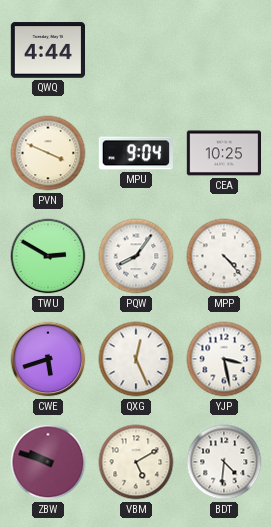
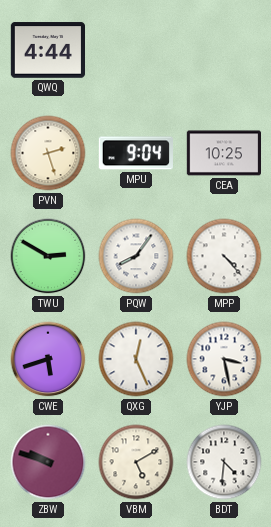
PVN: 3:49 -> 2:27 (48, 153)
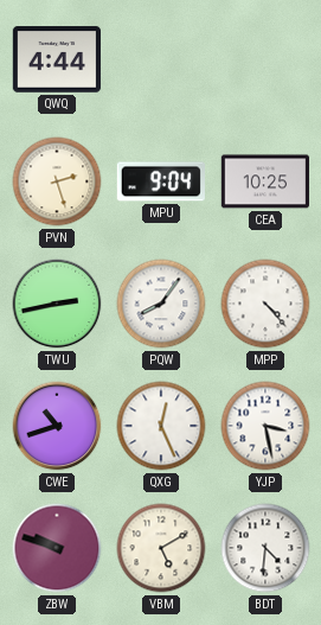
TWU: 2:50 -> 2:43 (57, 304)
CWE: 5:42 -> 10:42 (57, 426)
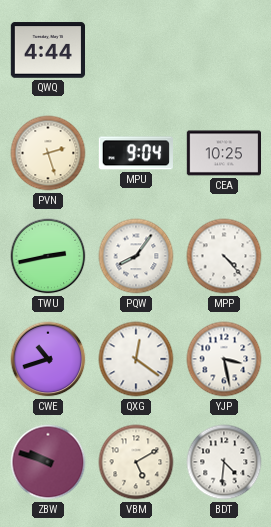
QXG: 12:26 -> 12:21 (136, 359)
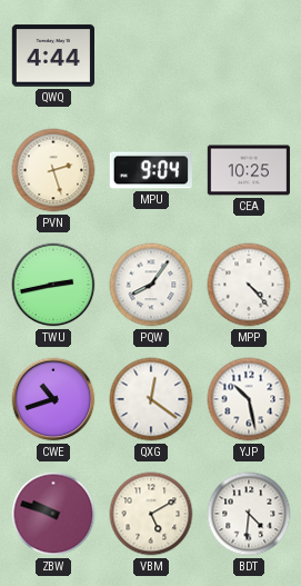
YJP: 3:28 -> 10:28 (249, 399)
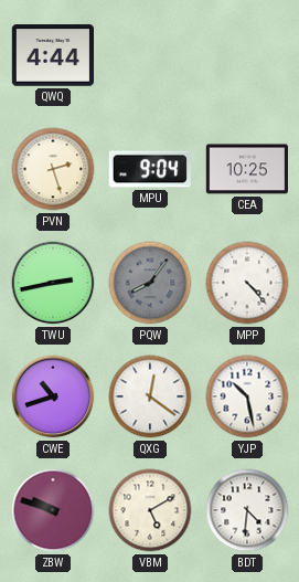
PQW dial: white -> grey (150, 283)
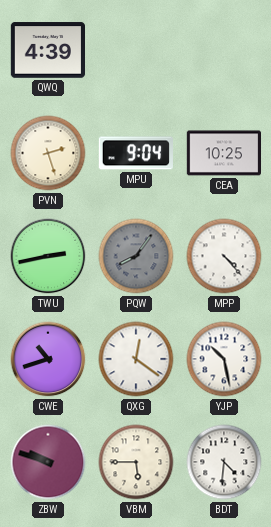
QWQ: 4:44 -> 4:39 (47, 50)
VBM: 5:10 -> 5:45 (136, 462)
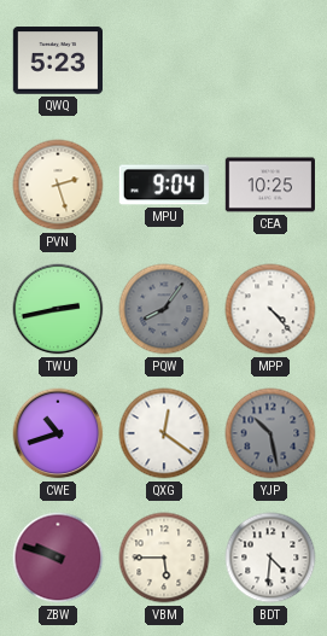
QWQ: 4:39 -> 5:23 (57, 60)
YJP dial: white -> grey (270, 433)
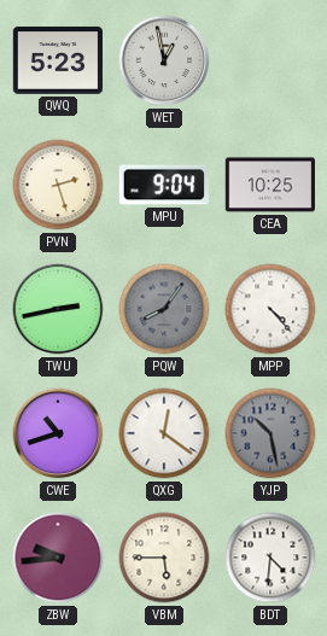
WET: none -> 12:58 (164, 60)
ZBW: 9:48 -> 9:44 (58, 558)
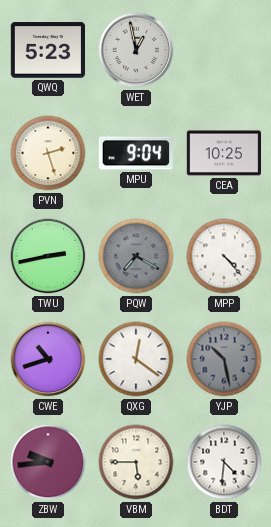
PQW: 8:06 -> 7:20 (136, 256)
